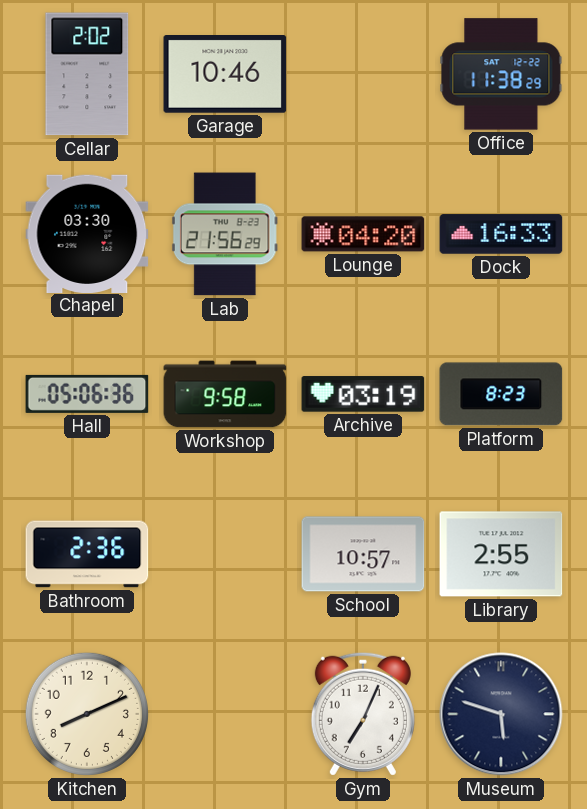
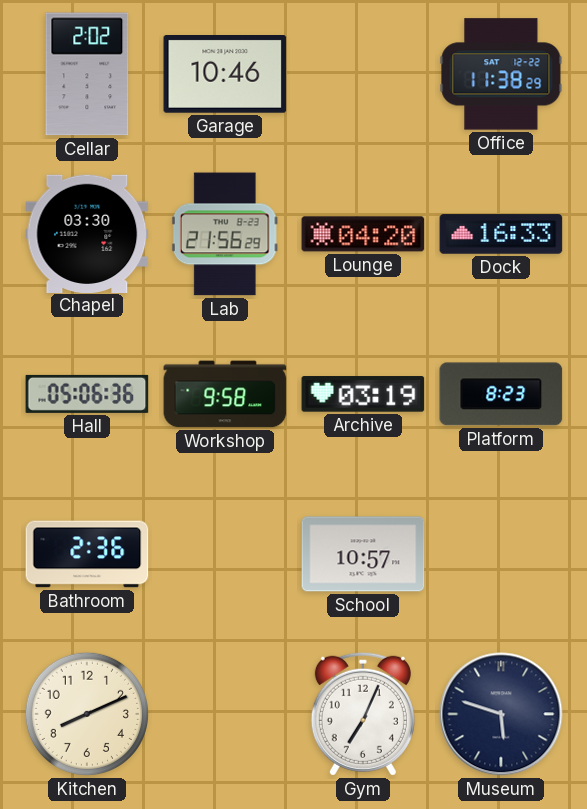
Library: 2:55 -> none (501, 554)
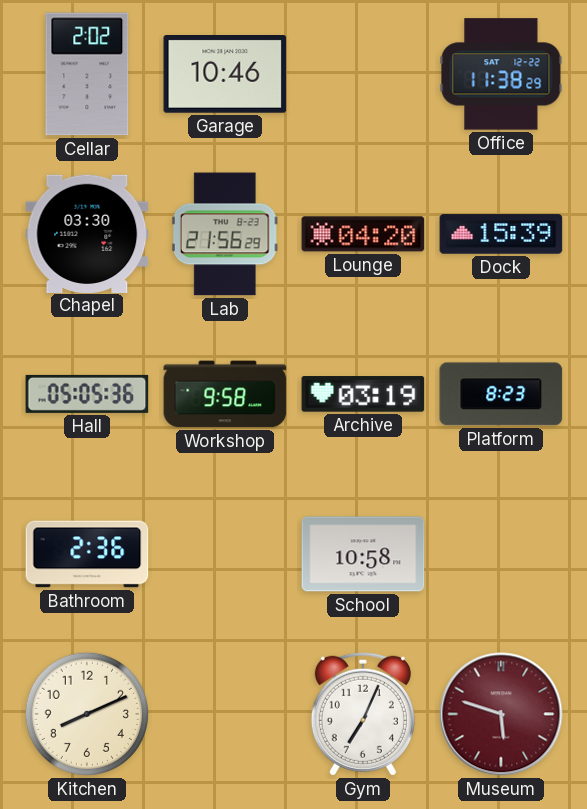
Dock: 16:33 -> 15:39 (501, 234)
Hall: 05:06 -> 05:05 (87, 394)
School: 10:57 -> 10:58 (363, 554)
Museum dial: navy -> burgundy (501, 714)
